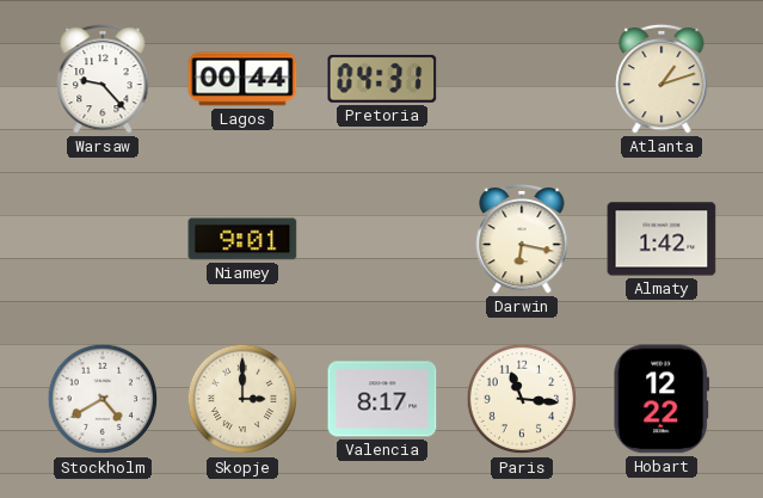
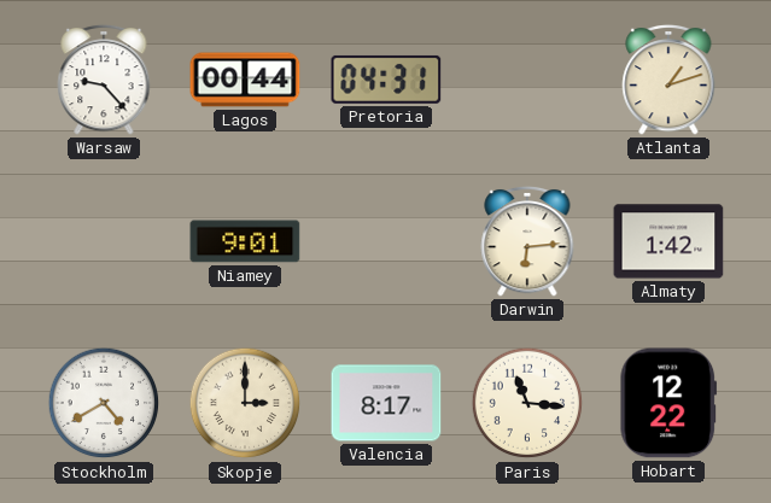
Darwin: 6:17 -> 6:14 (527, 241)
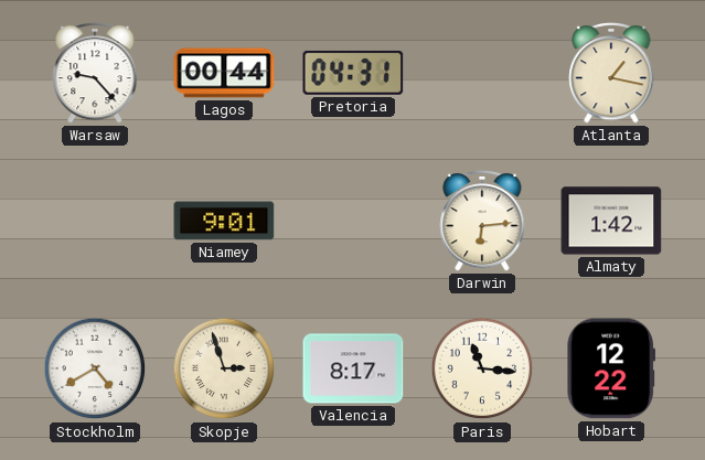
Atlanta: 1:12 -> 1:17 (611, 73)
Skopje: 3:00 -> 2:57 (224, 368)
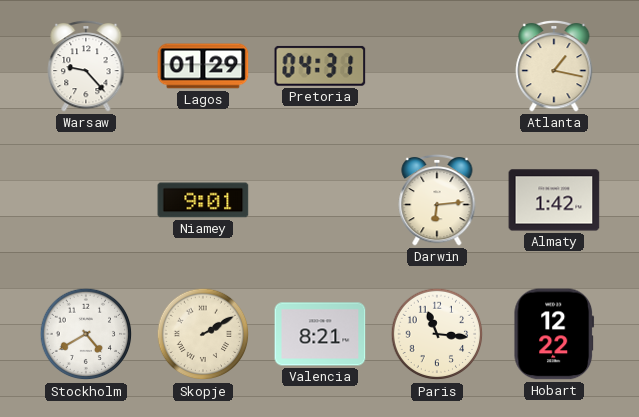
Lagos: 00:44 -> 01:29 (203, 66)
Skopje: 2:57 -> 2:10 (203, 334)
Valencia: 8:17 -> 8:21 (320, 334)
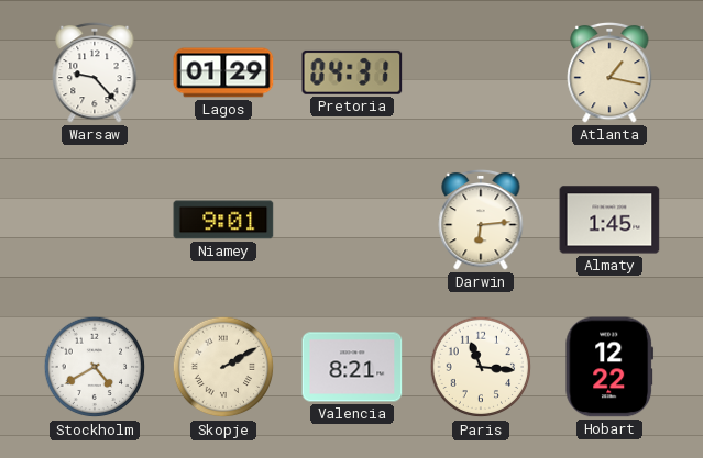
Almaty: 1:42 -> 1:45 (609, 220)
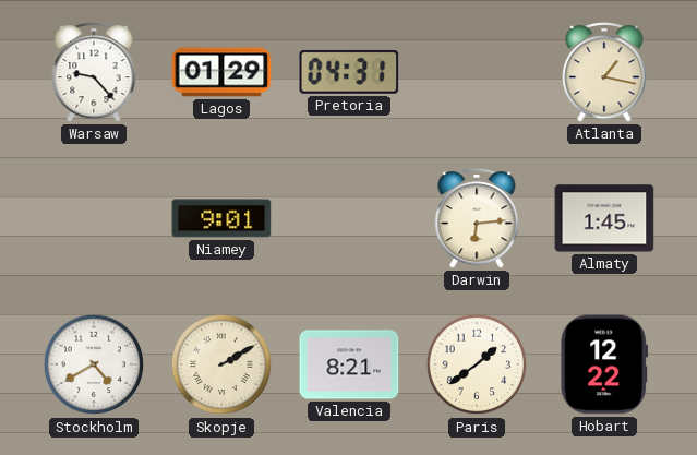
Paris: 11:16 -> 1:39 (477, 364)
